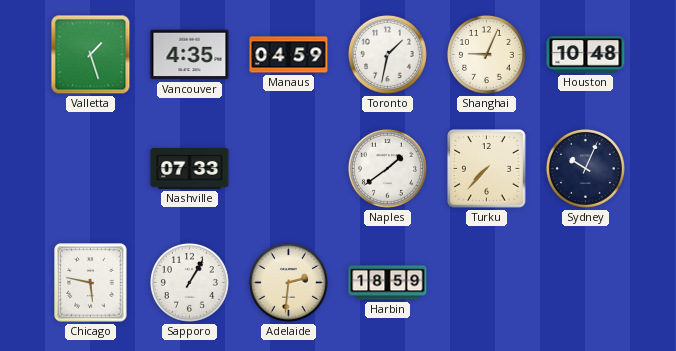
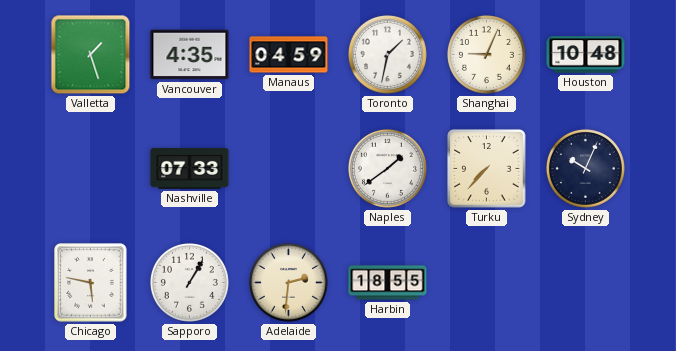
Harbin: 18:59 -> 18:55 (388, 283)
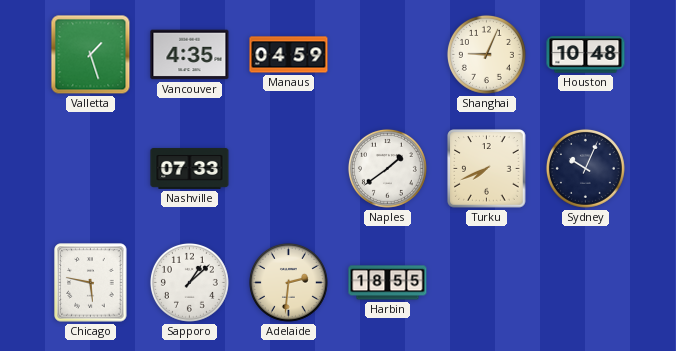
Toronto: 1:32 -> none (387, 54)
Turku: 7:37 -> 7:41 (487, 169)
Sapporo: 1:05 -> 1:08 (189, 282)
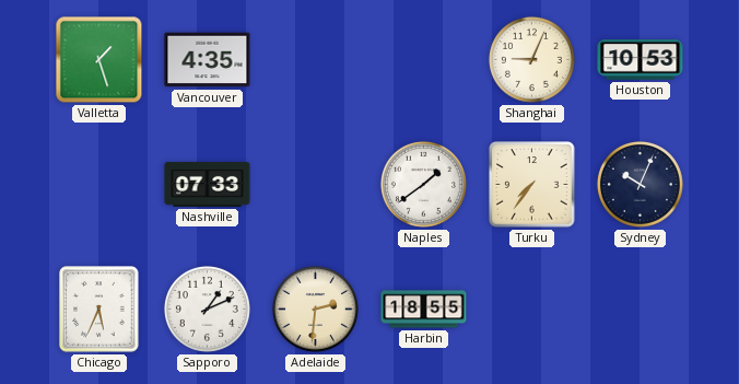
Manaus: 04:59 -> none (289, 55)
Houston: 10:48 -> 10:53 (641, 60)
Turku: 7:41 -> 7:36 (532, 185)
Chicago: 5:47 -> 5:34 (99, 310)
Sapporo: 1:08 -> 1:11 (207, 309)
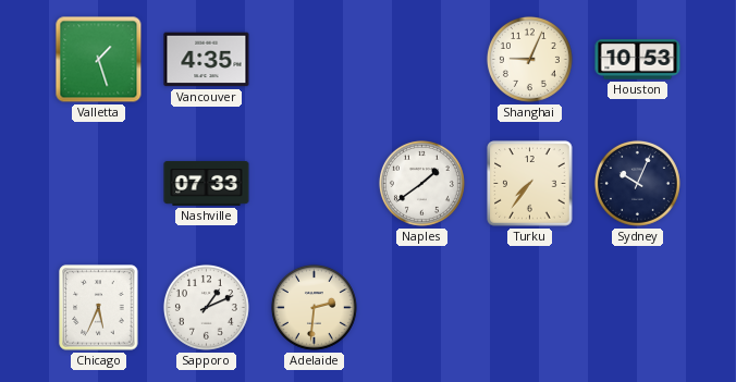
Harbin: 18:55 -> none (424, 310)
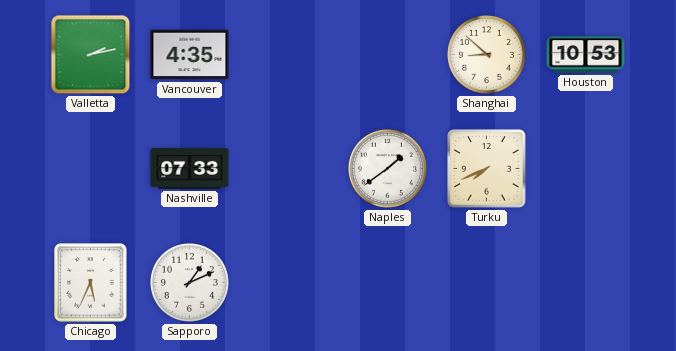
Valletta: 1:27 -> 2:13 (91, 55)
Shanghai: 9:04 -> 8:52 (486, 54)
Turku: 7:36 -> 7:41 (487, 169)
Sydney: 10:04 -> none (637, 183)
Adelaide: 2:31 -> none (314, 307)
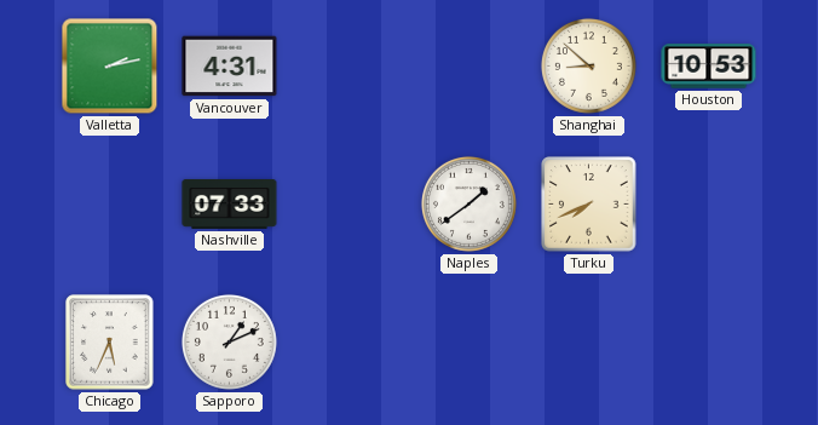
Vancouver: 4:35 -> 4:31 (230, 67)
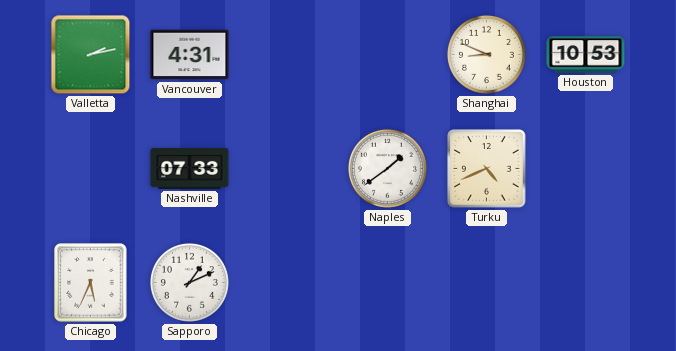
Shanghai: 8:52 -> 8:49 (486, 54)
Turku: 7:41 -> 4:41 (487, 169)
